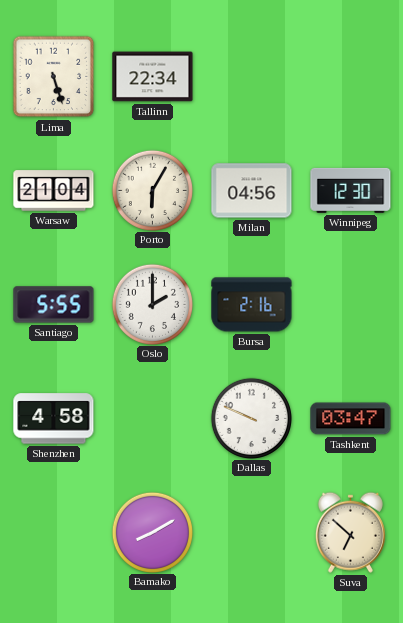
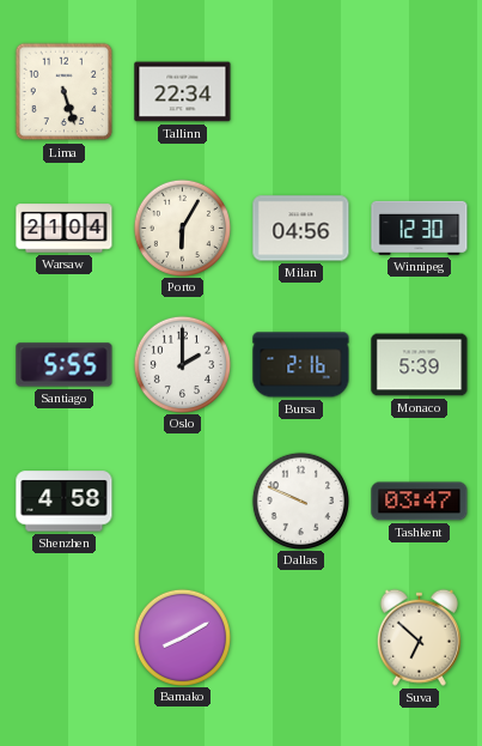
Monaco: none -> 5:39 (420, 365)
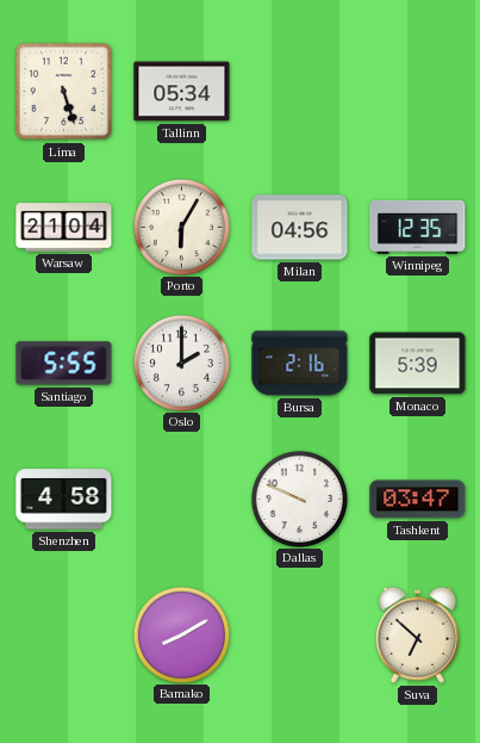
Tallinn: 22:34 -> 05:34 (182, 92)
Winnipeg: 12:30 -> 12:35 (418, 227)
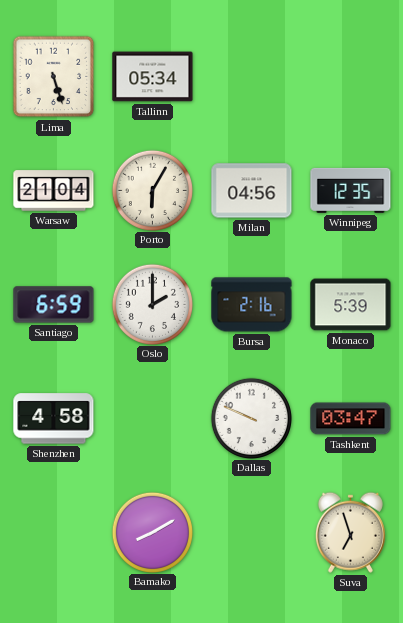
Santiago: 5:55 -> 6:59 (54, 305)
Suva: 6:52 -> 6:57 (350, 532)
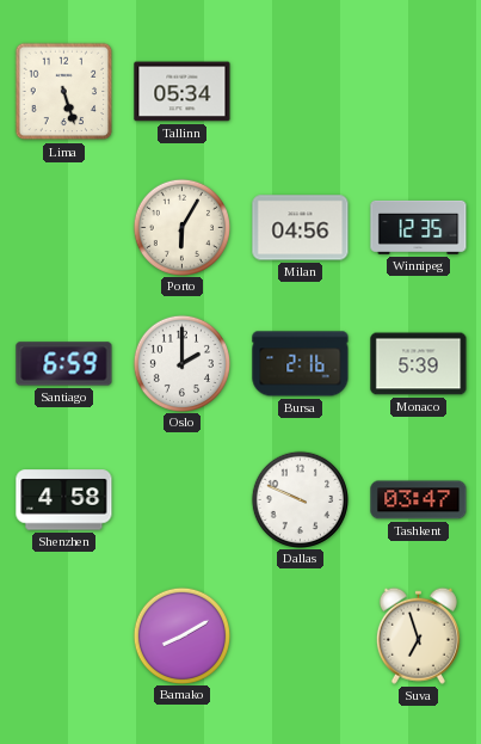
Warsaw: 21:04 -> none (54, 191)
